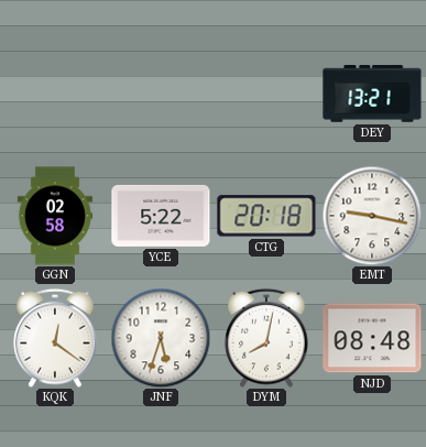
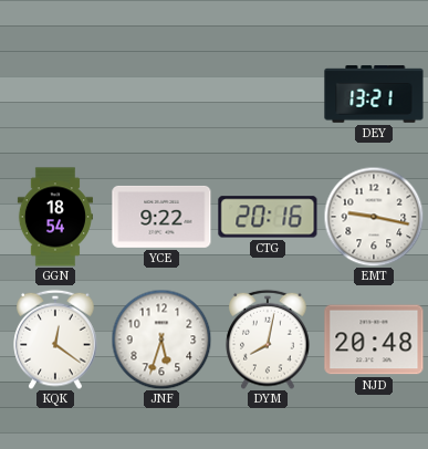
GGN: 02:58 -> 18:54 (55, 217)
YCE: 5:22 -> 9:22 (161, 217)
CTG: 20:18 -> 20:16 (268, 217)
NJD: 08:48 -> 20:48 (374, 340)
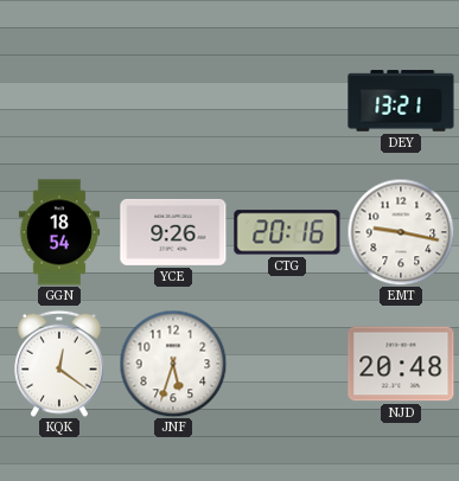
YCE: 9:22 -> 9:26 (173, 232)
DYM: 8:02 -> none (268, 340)
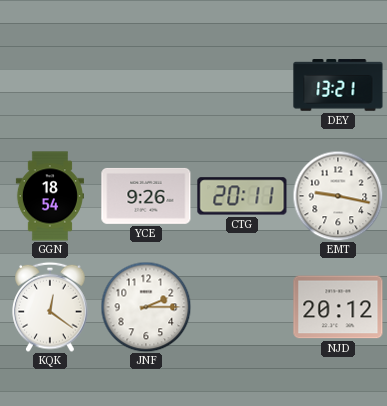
CTG: 20:16 -> 20:11 (242, 196)
JNF: 5:33 -> 2:15 (146, 307)
NJD: 20:48 -> 20:12 (338, 307)
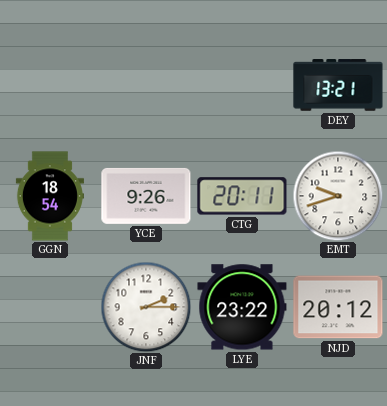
EMT: 9:17 -> 9:42 (338, 196)
KQK: 12:21 -> none (50, 307)
LYE: none -> 23:22 (242, 307)
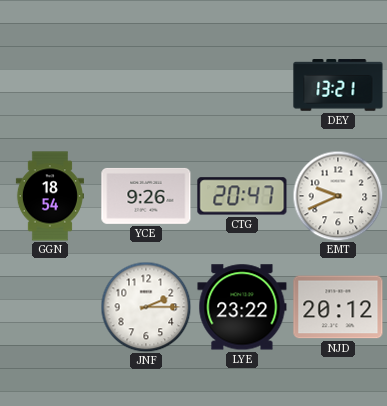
CTG: 20:11 -> 20:47 (242, 196)
EMT: 9:42 -> 9:41 (338, 196)
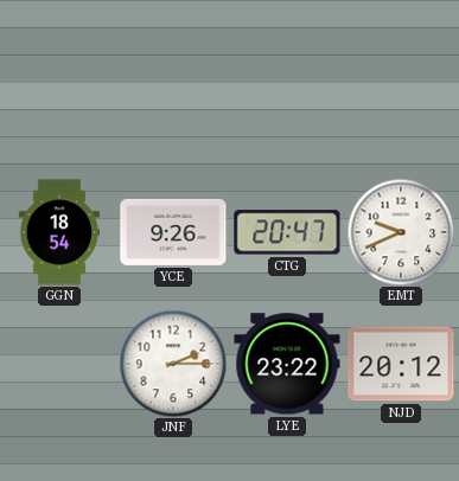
DEY: 13:21 -> none (338, 85)
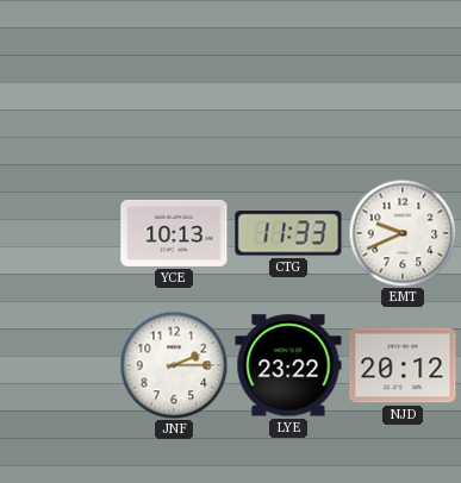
GGN: 18:54 -> none (59, 232)
YCE: 9:26 -> 10:13 (174, 233)
CTG: 20:47 -> 11:33 (288, 233)
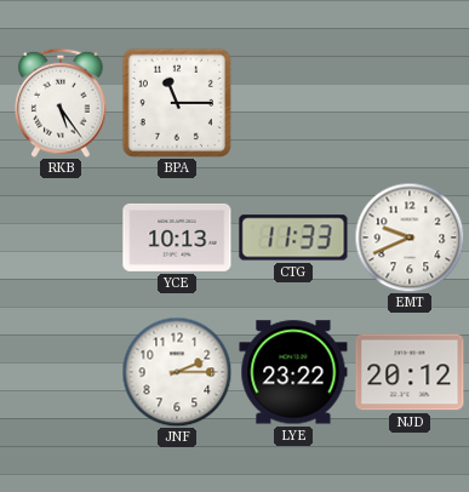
RKB: none -> 5:24 (61, 103)
BPA: none -> 11:15 (176, 102)
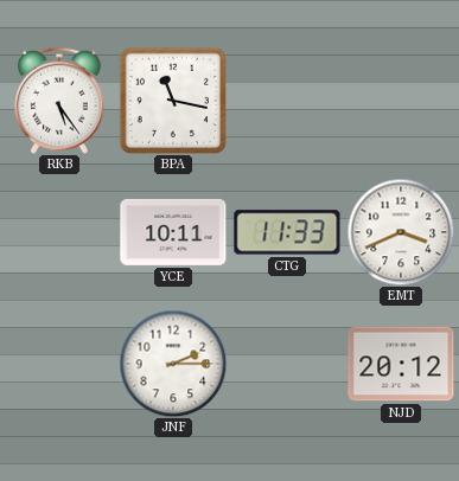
BPA: 11:15 -> 11:17 (172, 100)
YCE: 10:13 -> 10:11 (173, 232)
EMT: 9:41 -> 3:41 (401, 232)
LYE: 23:22 -> none (293, 372)
